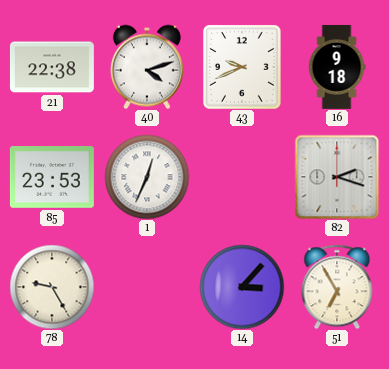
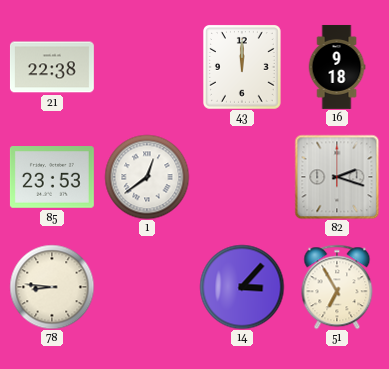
40: 4:12 -> none (147, 67)
43: 9:41 -> 12:00 (243, 67)
1: 12:34 -> 12:39 (147, 177)
78: 9:25 -> 8:46 (52, 287)
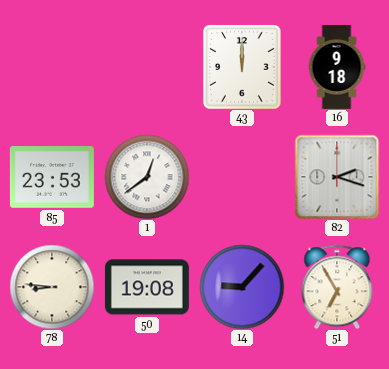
21: 22:38 -> none (52, 67)
50: none -> 19:08 (147, 287)
14: 3:07 -> 9:07 (242, 287)
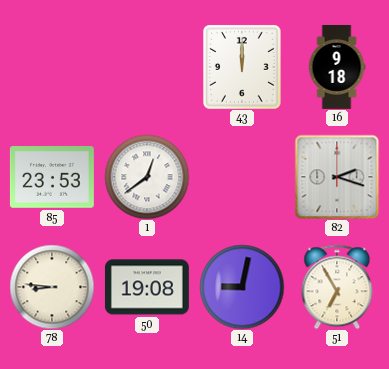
14: 9:07 -> 9:02 (242, 287)
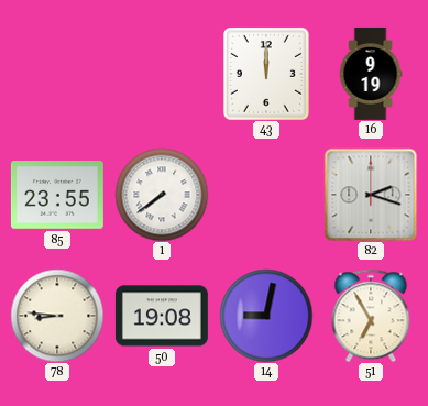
16: 9:18 -> 9:19 (371, 74)
85: 23:53 -> 23:55 (57, 195)
1: 12:39 -> 7:39 (162, 195)
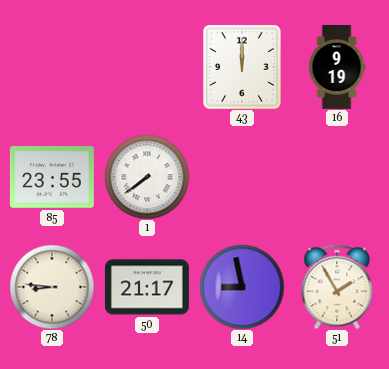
82: 2:18 -> none (371, 195)
50: 19:08 -> 21:17 (147, 287)
14: 9:02 -> 8:58 (242, 287)
51: 6:55 -> 1:55 (337, 287)
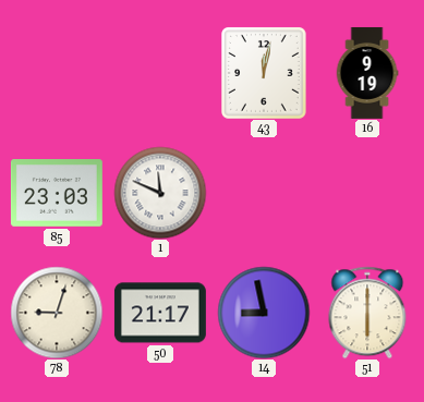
43: 12:00 -> 12:02 (265, 73)
85: 23:55 -> 23:03 (57, 193)
1: 7:39 -> 11:49 (160, 193)
78: 8:46 -> 9:03 (57, 313)
51: 1:55 -> 6:00 (367, 313)
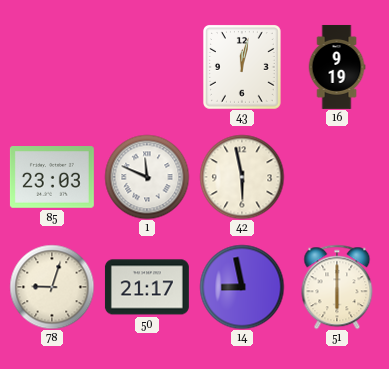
42: none -> 5:58 (242, 177)
